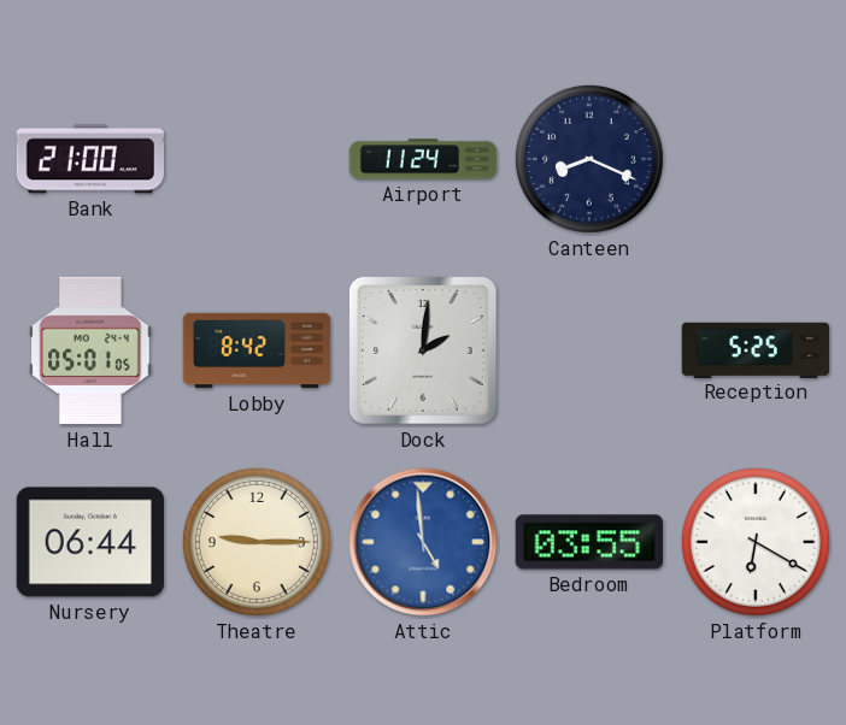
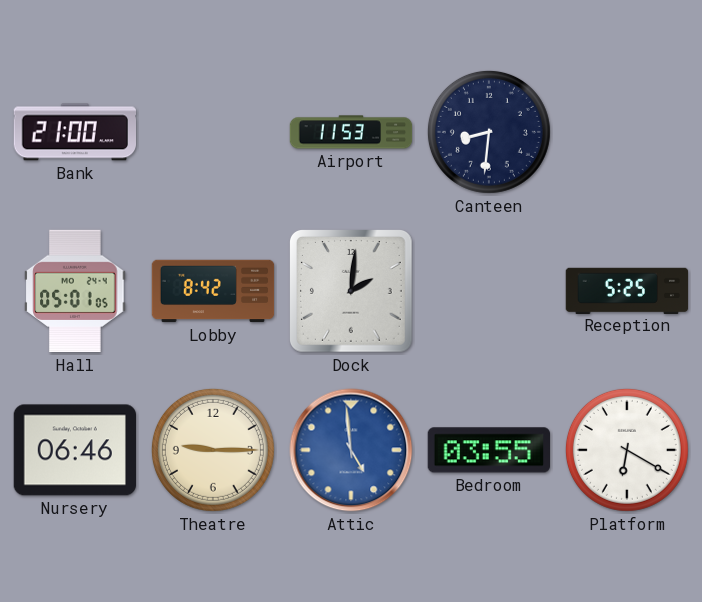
Airport: 11:24 -> 11:53 (351, 132)
Canteen: 8:19 -> 8:31 (489, 132)
Nursery: 06:44 -> 06:46 (74, 450)
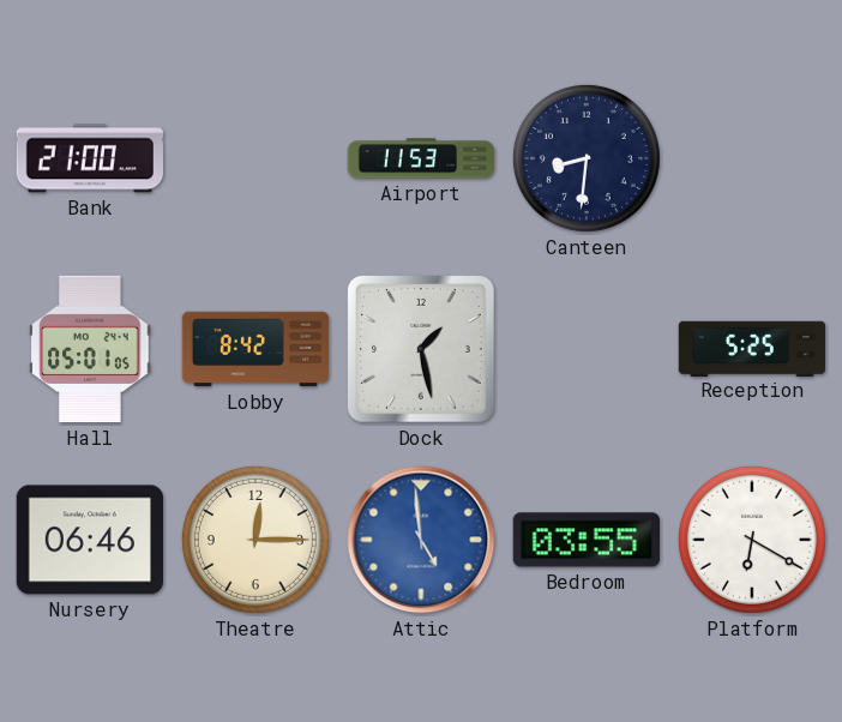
Dock: 2:01 -> 1:28 (421, 349)
Theatre: 9:15 -> 12:15 (255, 540)
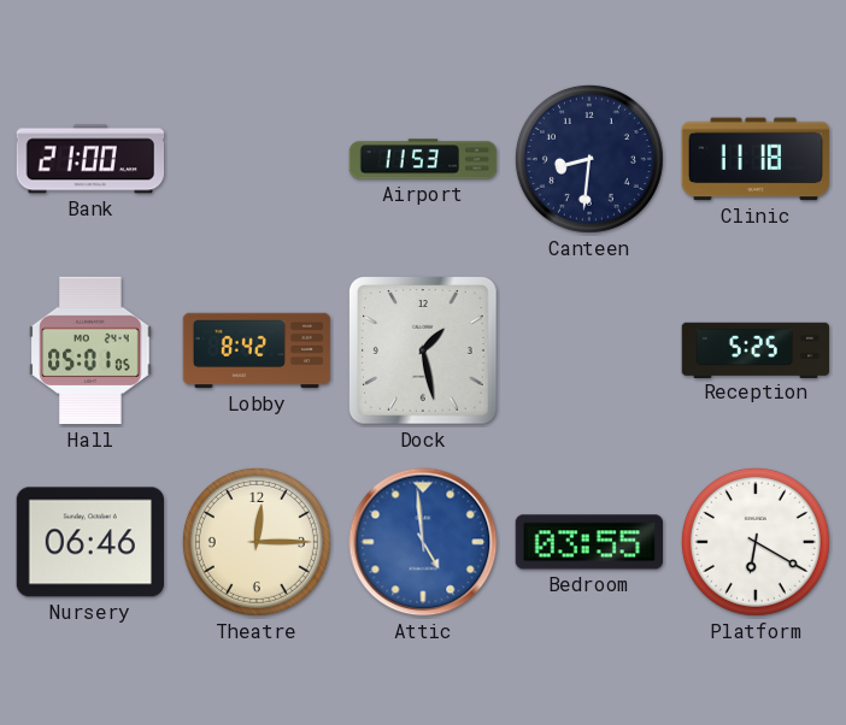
Clinic: none -> 11:18 (756, 159)
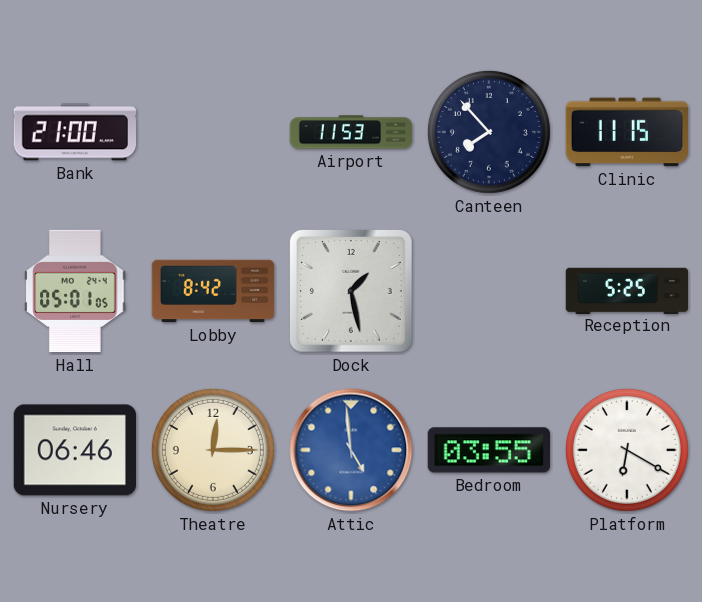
Canteen: 8:31 -> 7:53 (489, 132)
Clinic: 11:18 -> 11:15 (627, 132)
